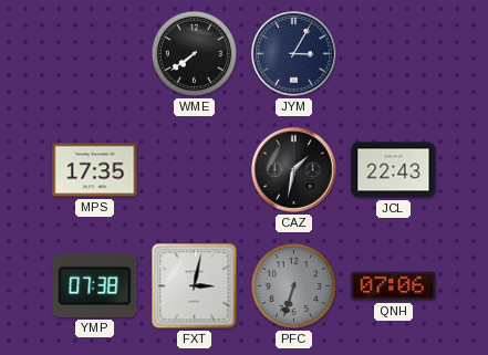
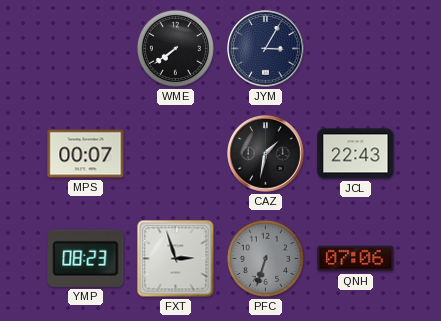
MPS: 17:35 -> 00:07 (86, 154)
YMP: 07:38 -> 08:23 (86, 258)
FXT: 3:02 -> 2:57 (176, 259)
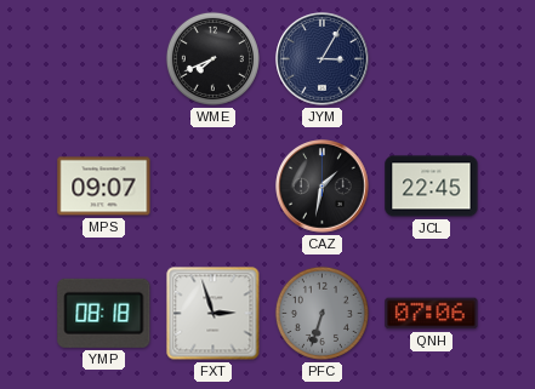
WME: 7:39 -> 7:41 (212, 58)
MPS: 00:07 -> 09:07 (104, 187)
JCL: 22:43 -> 22:45 (432, 187)
YMP: 08:23 -> 08:18 (104, 313)
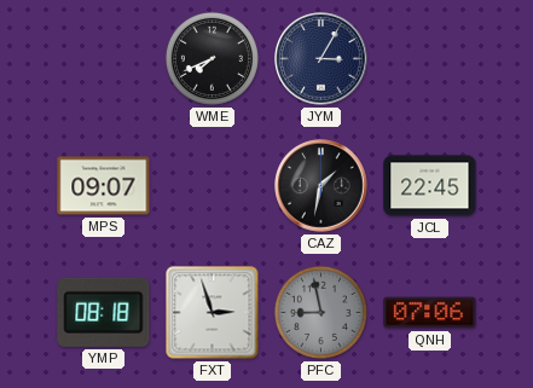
PFC: 6:33 -> 8:58 (320, 312)
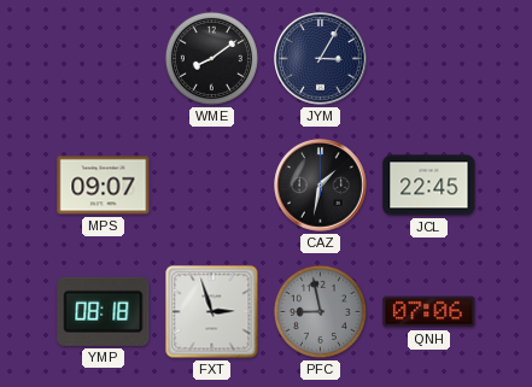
WME: 7:41 -> 8:09 (211, 58)
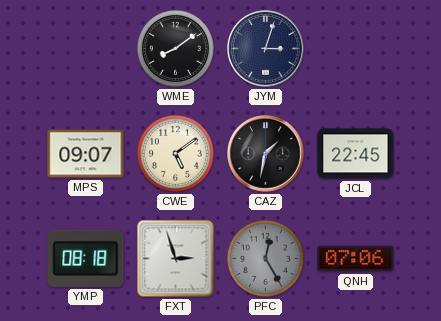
JYM: 3:05 -> 3:03 (266, 49)
CWE: none -> 5:09 (175, 153)
PFC: 8:58 -> 12:25 (265, 258)
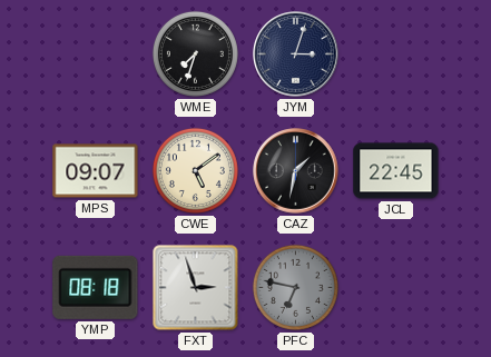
WME: 8:09 -> 7:33 (195, 53)
PFC: 12:25 -> 6:47 (295, 287)
QNH: 07:06 -> none (356, 259)
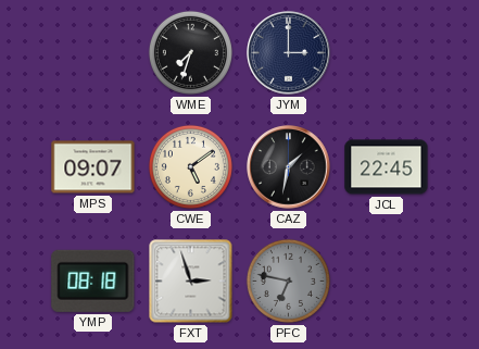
JYM: 3:03 -> 3:00 (289, 53)
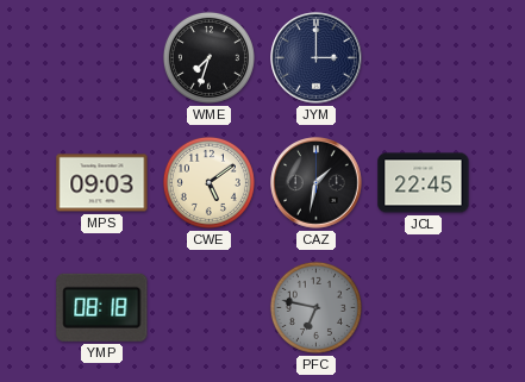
MPS: 09:07 -> 09:03 (102, 183)
FXT: 2:57 -> none (191, 282)
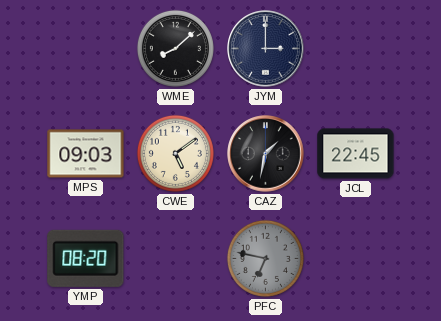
WME: 7:33 -> 8:08 (175, 48)
YMP: 08:18 -> 08:20 (86, 258)
